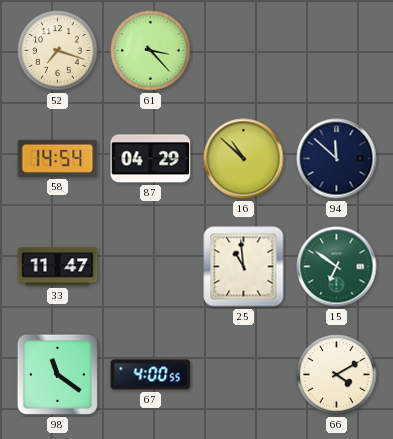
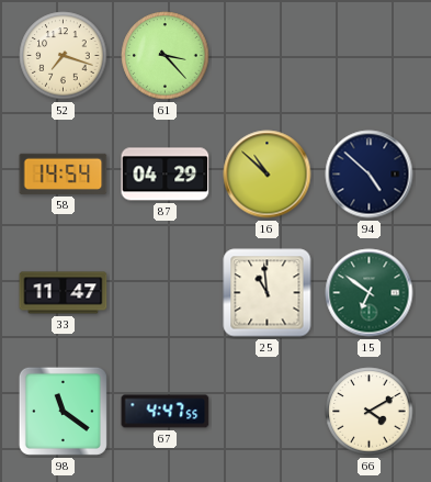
94: 11:52 -> 4:52 (370, 175)
67: 4:00 -> 4:47 (166, 412)
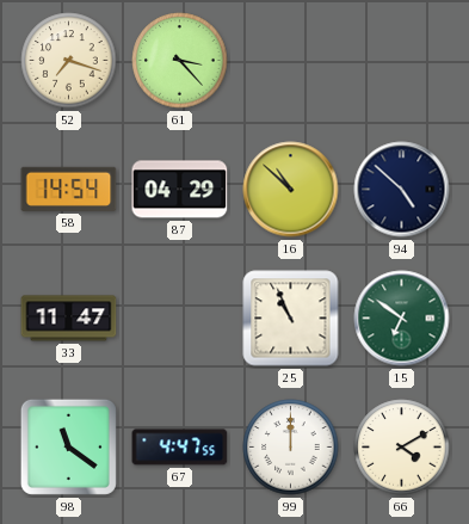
25: 10:59 -> 10:56 (291, 319)
99: none -> 12:00 (291, 448)
